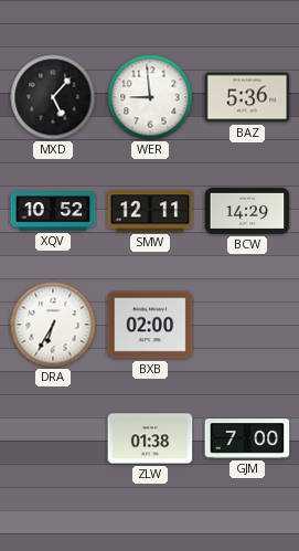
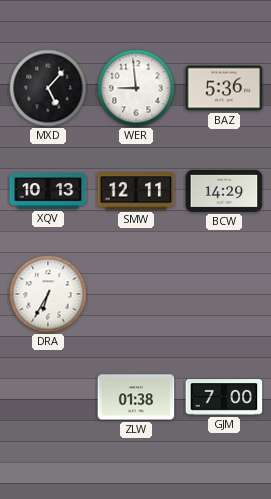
XQV: 10:52 -> 10:13 (48, 191)
BXB: 02:00 -> none (150, 325)
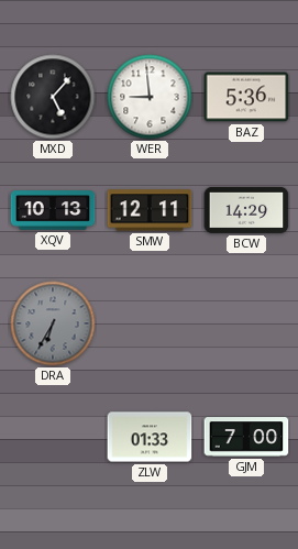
DRA dial: white -> grey (53, 323)
ZLW: 01:38 -> 01:33 (150, 437)
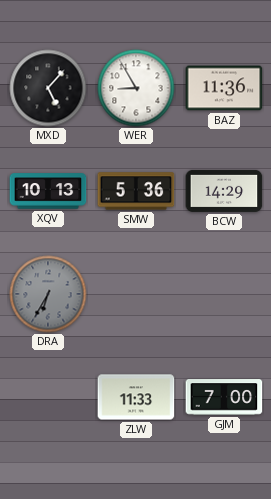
WER: 8:59 -> 8:55 (136, 88)
BAZ: 5:36 -> 11:36 (224, 88)
SMW: 12:11 -> 5:36 (136, 191)
ZLW: 01:33 -> 11:33 (136, 397)
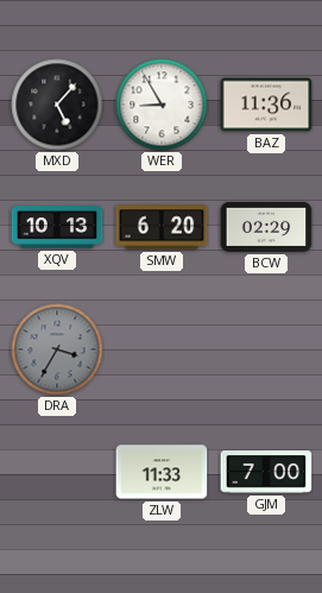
SMW: 5:36 -> 6:20 (162, 227)
BCW: 14:29 -> 02:29 (266, 227)
DRA: 6:35 -> 3:35 (57, 349)
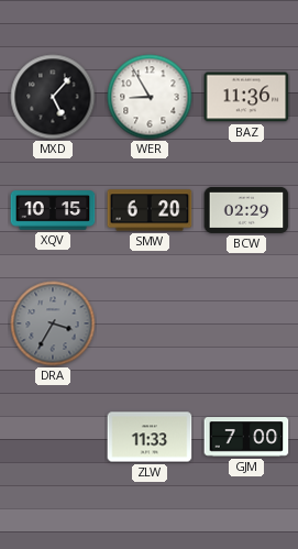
XQV: 10:13 -> 10:15 (53, 210)
